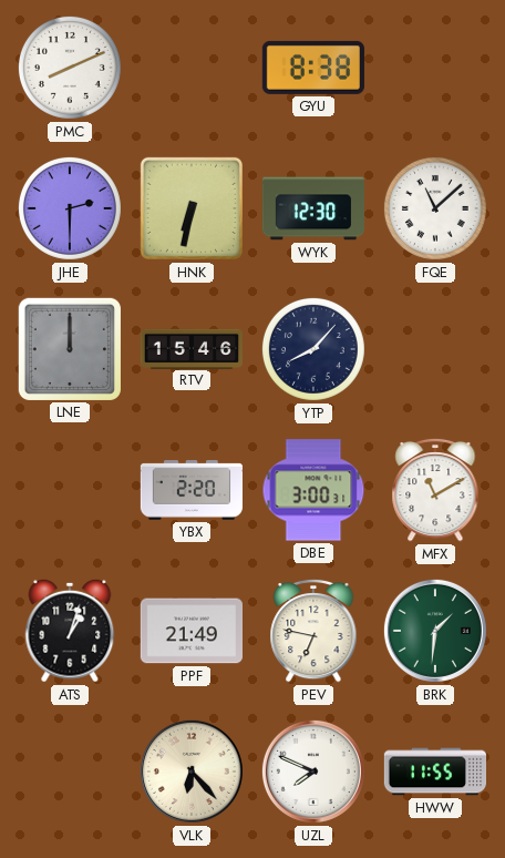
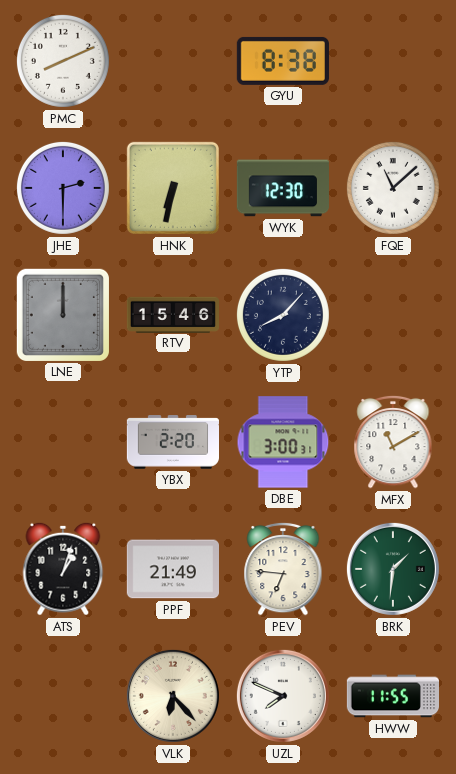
PEV: 6:47 -> 6:46 (283, 569)
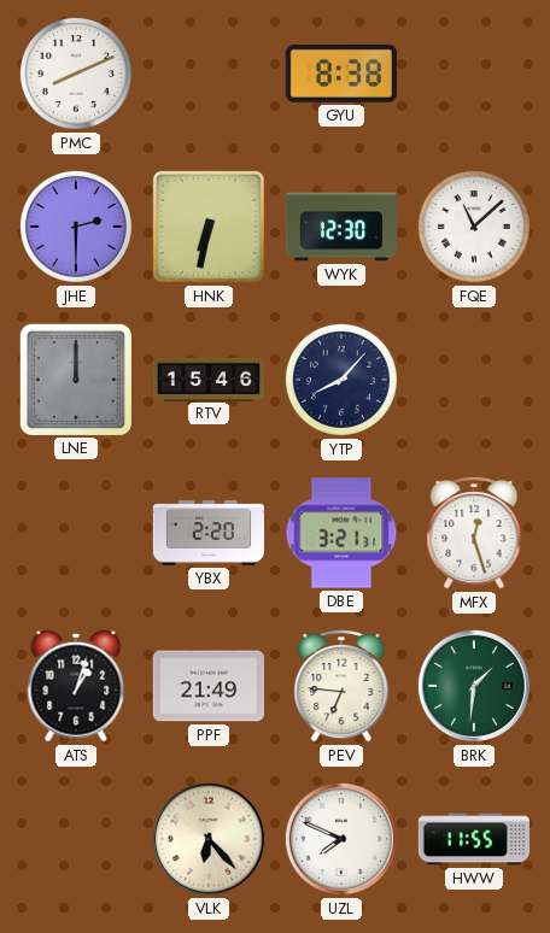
DBE: 3:00 -> 3:21 (341, 533)
MFX: 11:10 -> 12:27 (474, 533)
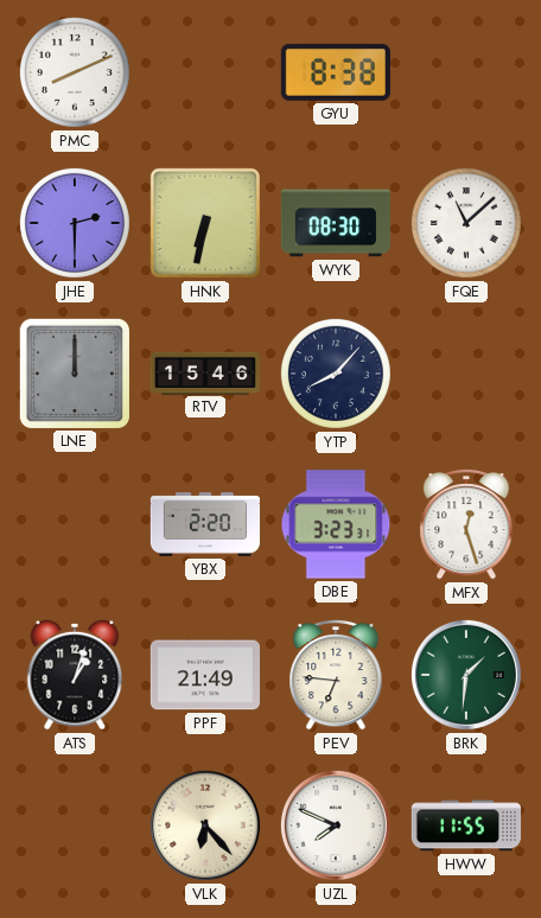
WYK: 12:30 -> 08:30 (335, 223)
DBE: 3:21 -> 3:23 (336, 524)
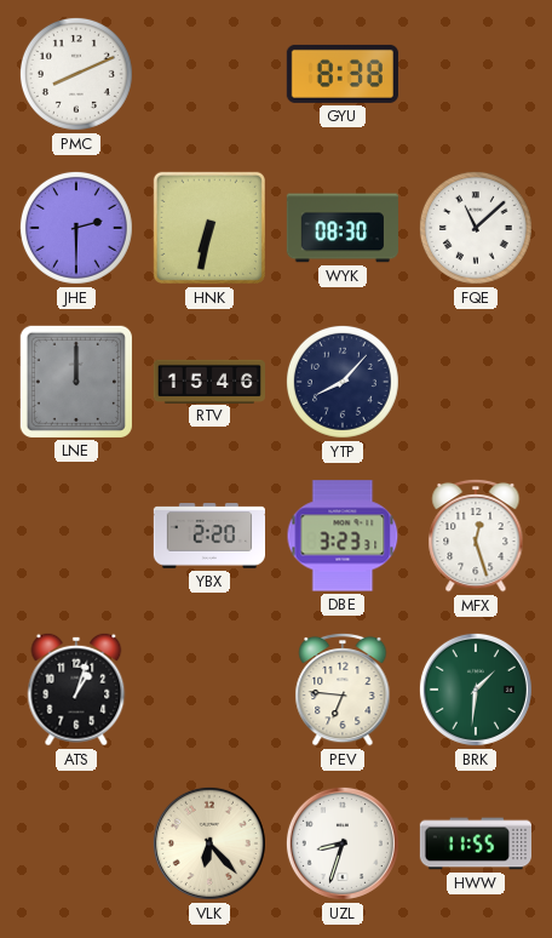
PPF: 21:49 -> none (204, 675)
UZL: 7:49 -> 8:33 (343, 843)
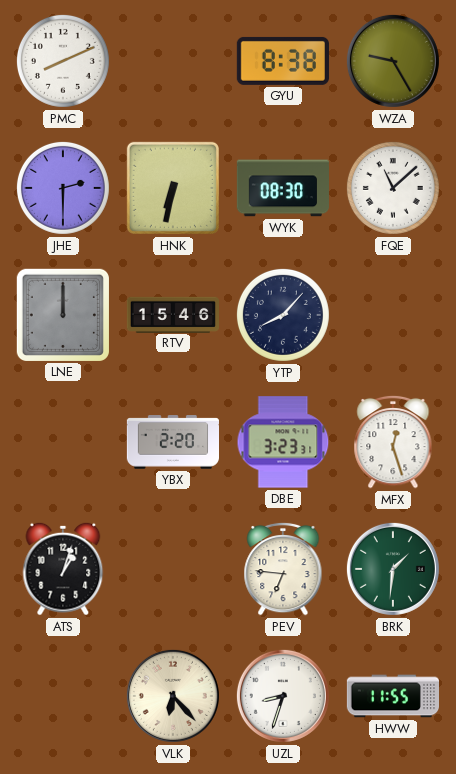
WZA: none -> 9:25 (393, 61)
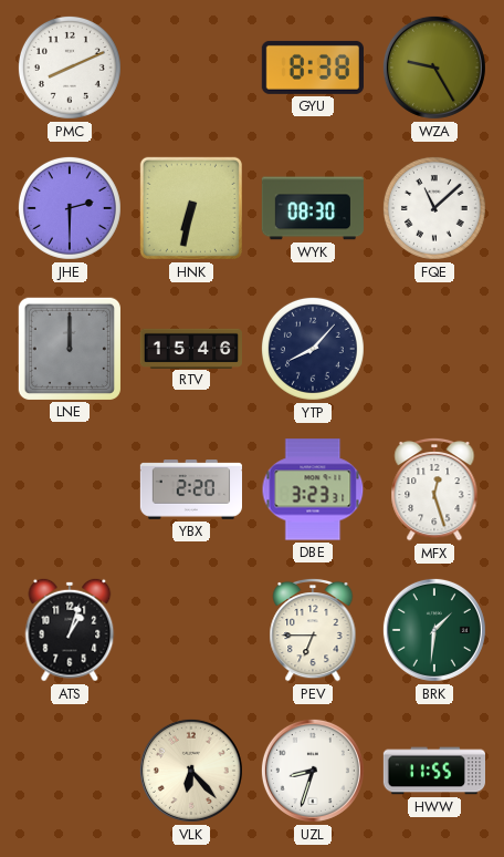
PEV: 6:46 -> 6:45 (313, 630)
